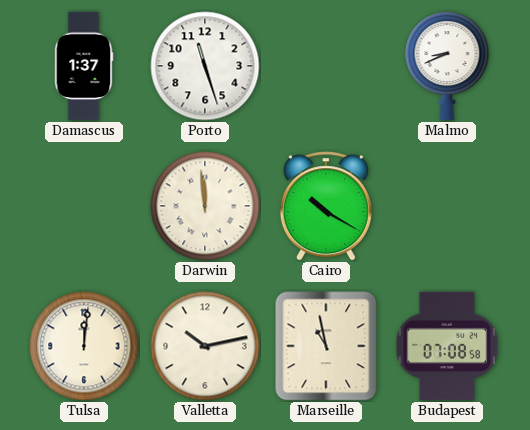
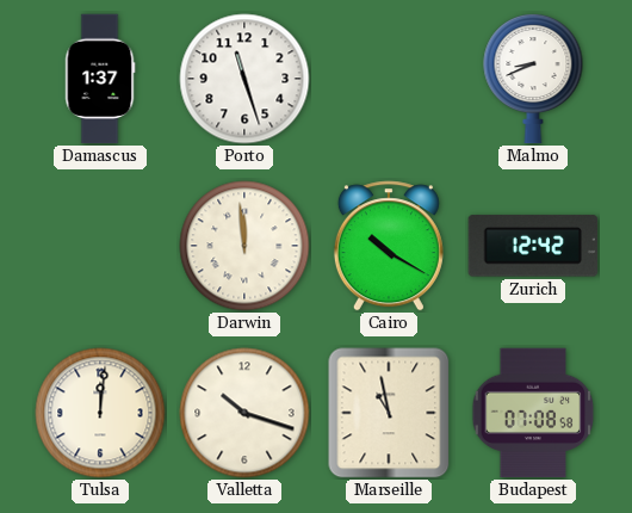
Zurich: none -> 12:42 (533, 246)
Valletta: 10:13 -> 10:18 (244, 413)
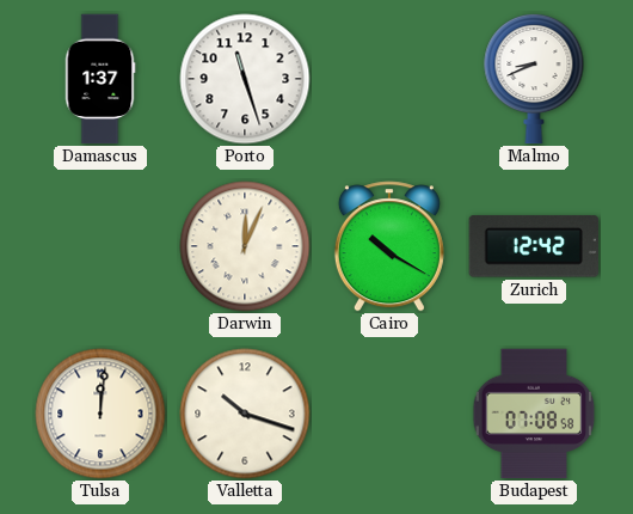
Darwin: 11:59 -> 12:04 (245, 246)
Marseille: 10:58 -> none (389, 413)
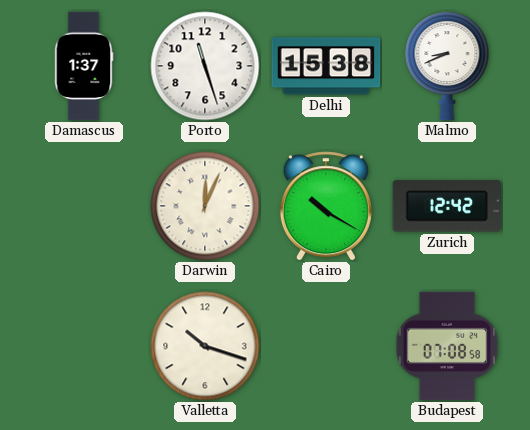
Delhi: none -> 15:38 (326, 66)
Tulsa: 12:01 -> none (100, 414)
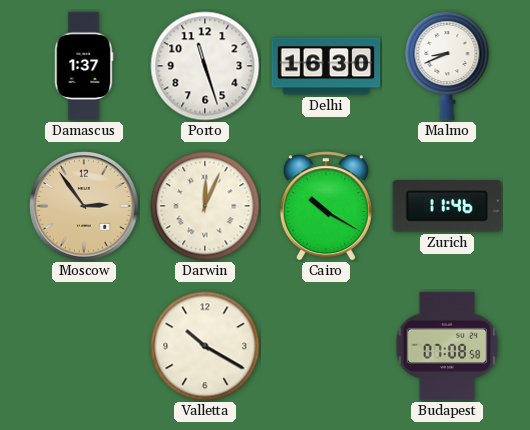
Delhi: 15:38 -> 16:30 (326, 66)
Moscow: none -> 2:54 (84, 206)
Zurich: 12:42 -> 11:46 (447, 206)
Valletta: 10:18 -> 10:20 (205, 346)
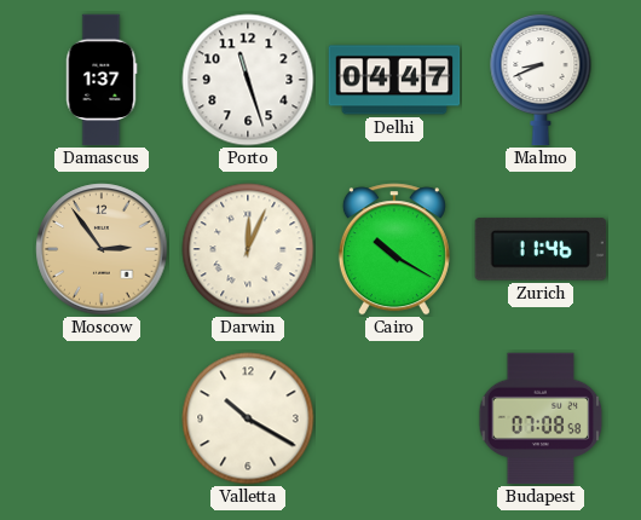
Delhi: 16:30 -> 04:47 (394, 80)
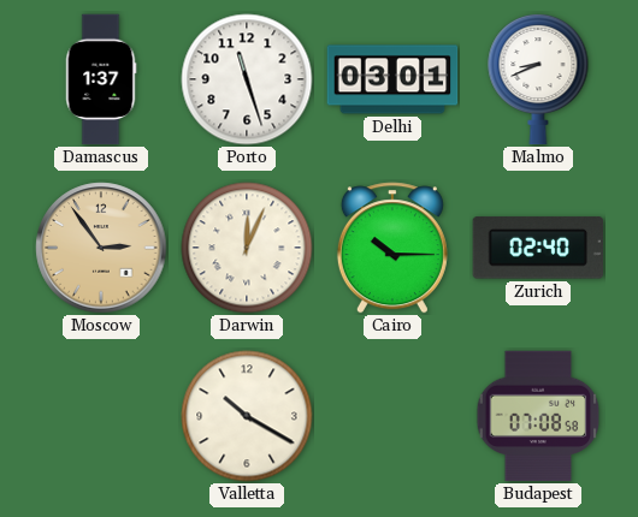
Delhi: 04:47 -> 03:01 (392, 79)
Cairo: 10:20 -> 10:15 (392, 248)
Zurich: 11:46 -> 02:40 (538, 248)
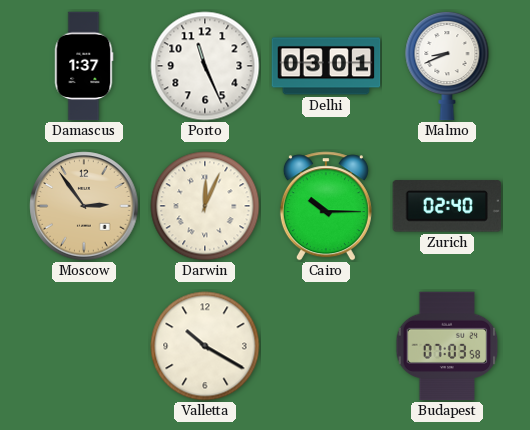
Porto: 11:27 -> 11:26 (205, 66)
Budapest: 07:08 -> 07:03 (447, 346)
